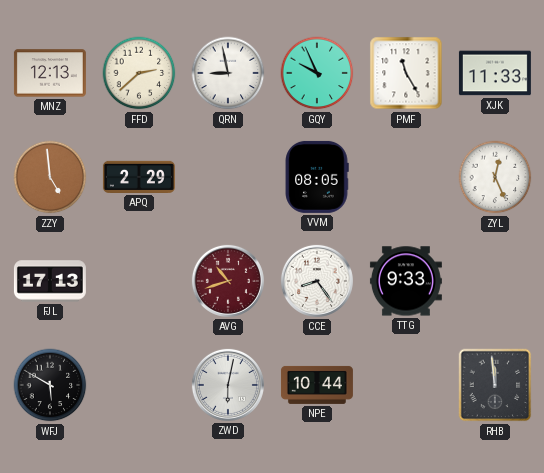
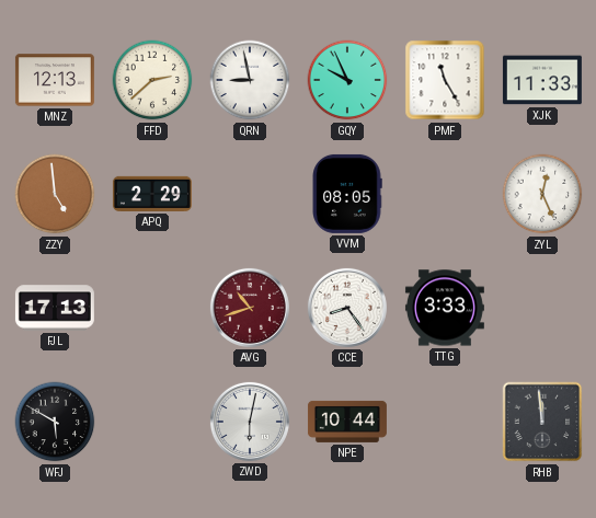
TTG: 9:33 -> 3:33 (445, 308)
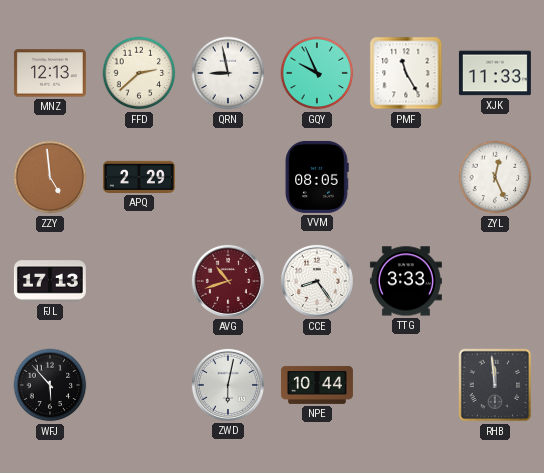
WFJ: 5:50 -> 5:53 (50, 385)
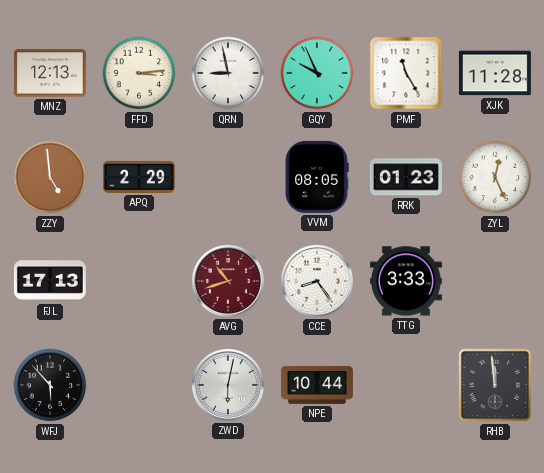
FFD: 2:38 -> 3:14 (139, 73)
XJK: 11:33 -> 11:28 (495, 73)
RRK: none -> 01:23 (406, 177)
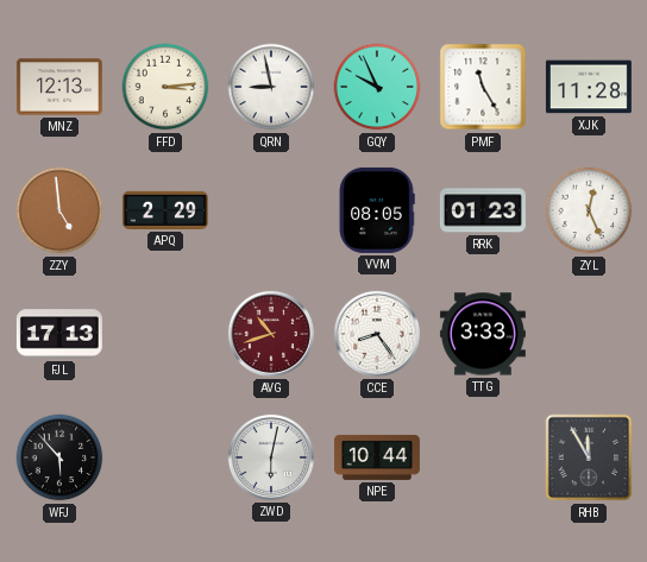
RHB: 11:59 -> 11:55 (589, 457)
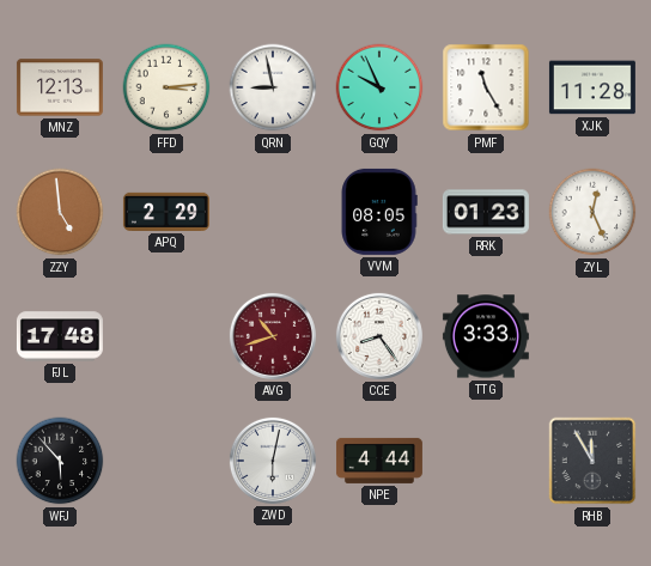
FJL: 17:13 -> 17:48 (60, 336)
NPE: 10:44 -> 4:44 (379, 461)
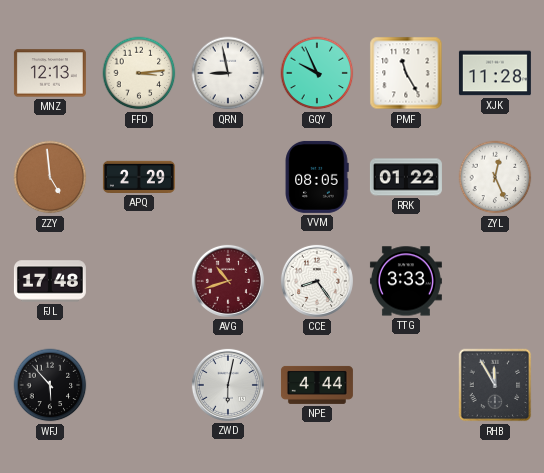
RRK: 01:23 -> 01:22 (406, 177)
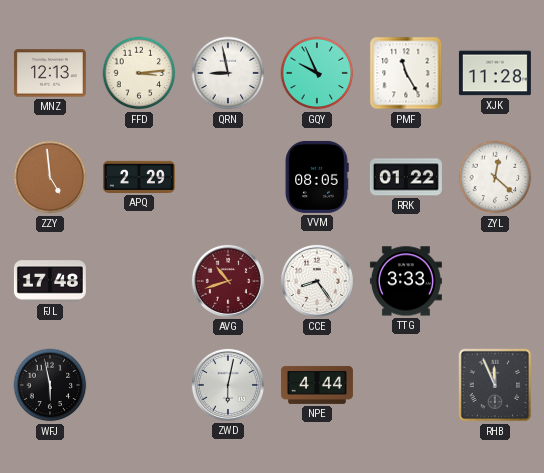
ZYL: 12:26 -> 12:22 (495, 177)
WFJ: 5:53 -> 5:58 (50, 385)
RHB: 11:55 -> 11:56 (495, 385)
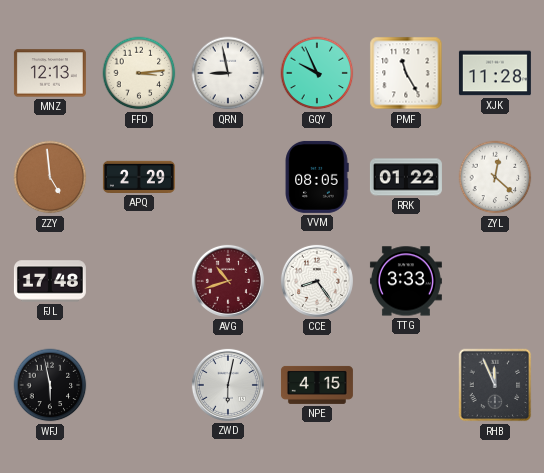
NPE: 4:44 -> 4:15 (317, 385)
